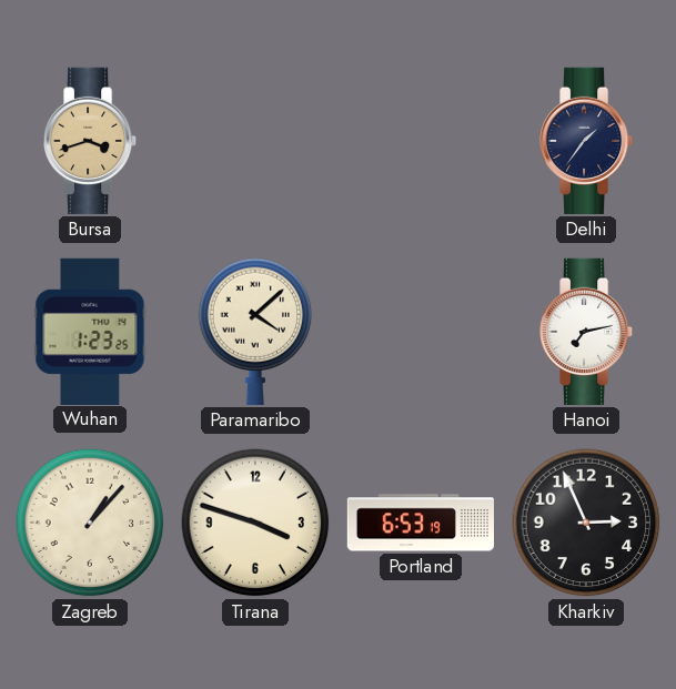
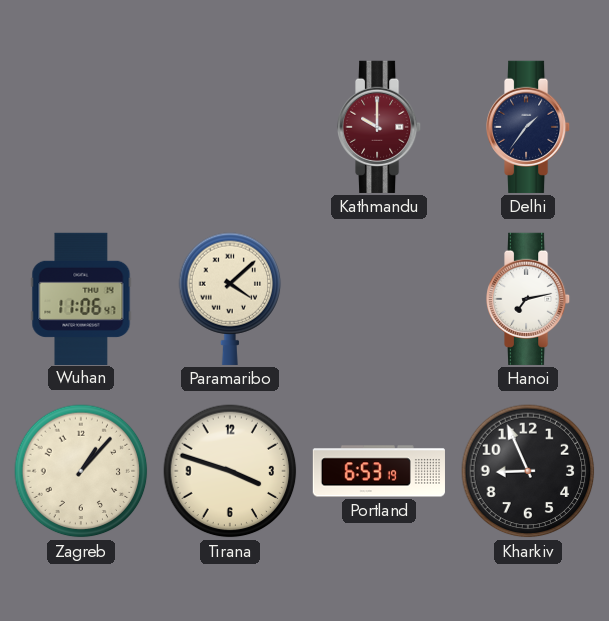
Bursa: 3:42 -> none (91, 141)
Kathmandu: none -> 10:00 (380, 127)
Wuhan: 1:23 -> 11:06 (81, 298)
Kharkiv: 2:56 -> 8:56 (528, 471)
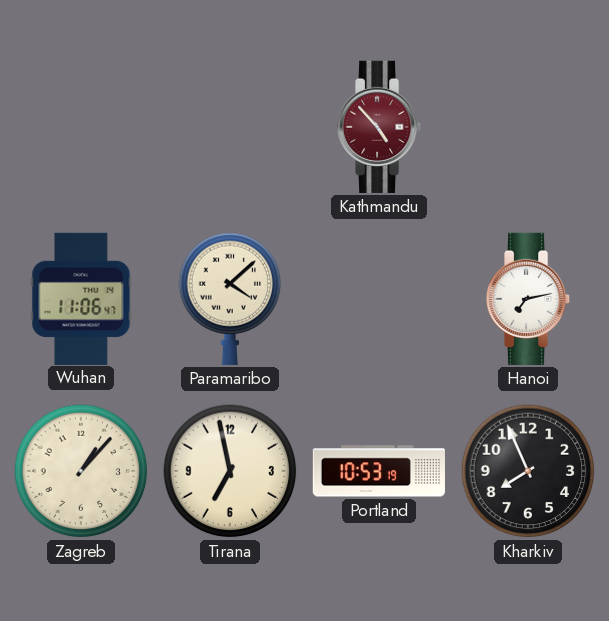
Kathmandu: 10:00 -> 4:53 (380, 127)
Delhi: 1:36 -> none (529, 127)
Tirana: 3:48 -> 6:58 (230, 471)
Portland: 6:53 -> 10:53 (379, 471)
Kharkiv: 8:56 -> 7:56 (528, 471)
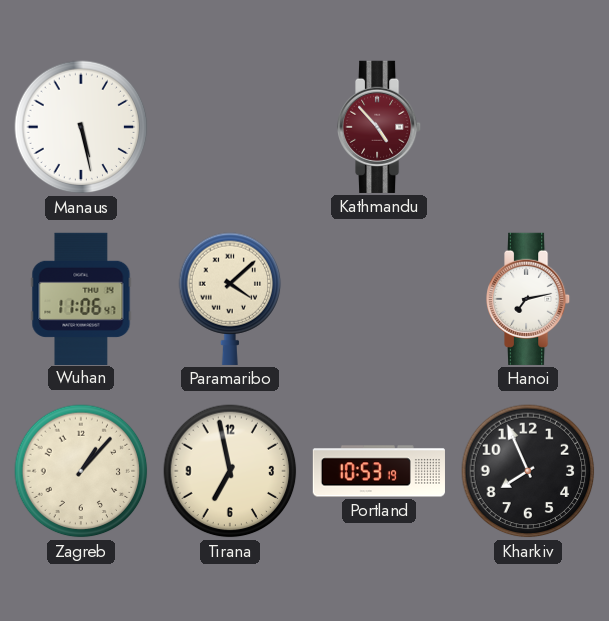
Manaus: none -> 5:28 (81, 127)
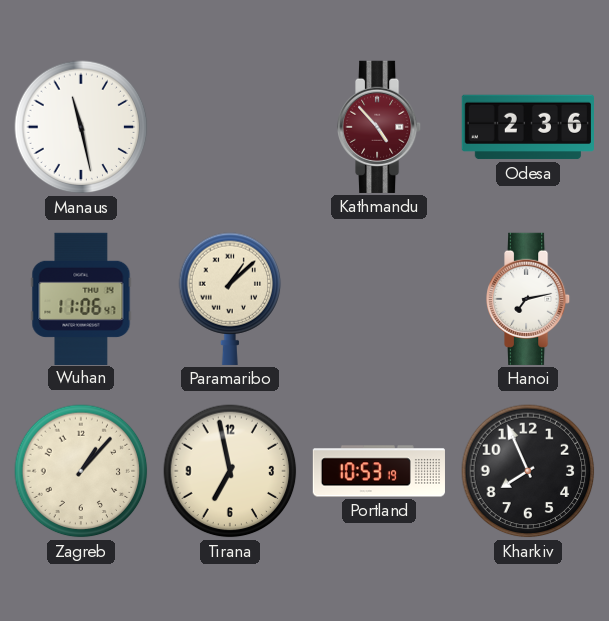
Manaus: 5:28 -> 11:28 (81, 127)
Odesa: none -> 2:36 (527, 127)
Paramaribo: 4:08 -> 1:08 (230, 299)
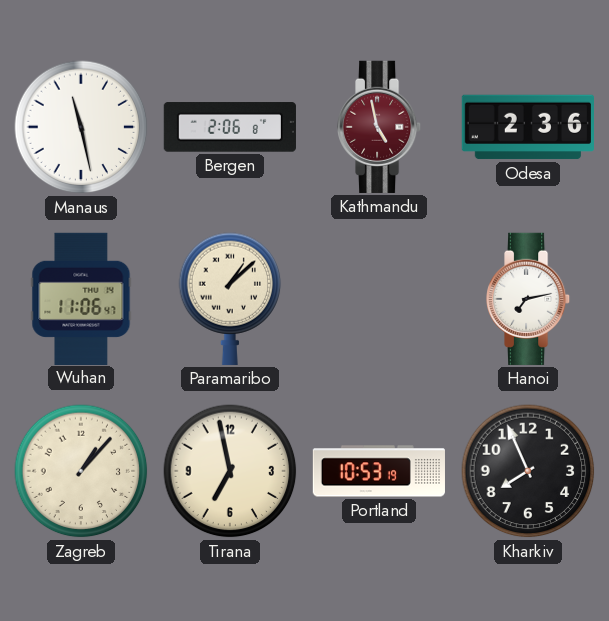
Bergen: none -> 2:06 (230, 127)
Kathmandu: 4:53 -> 4:58 (380, 127)
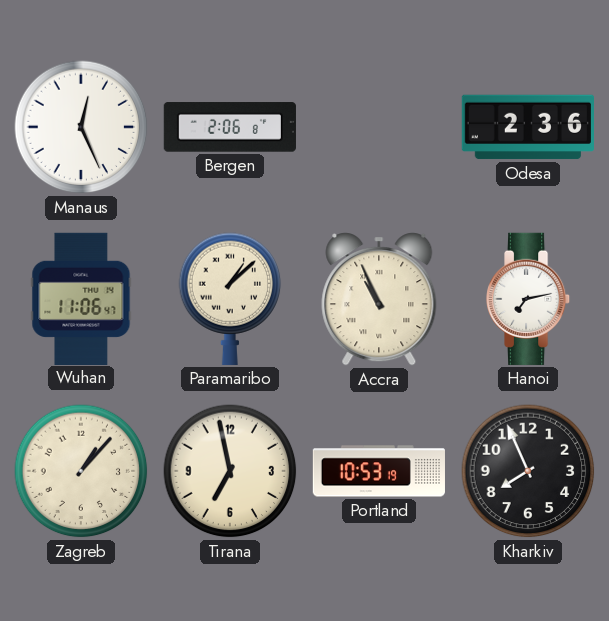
Manaus: 11:28 -> 12:26 (81, 127)
Kathmandu: 4:58 -> none (380, 127)
Accra: none -> 10:56 (379, 299)
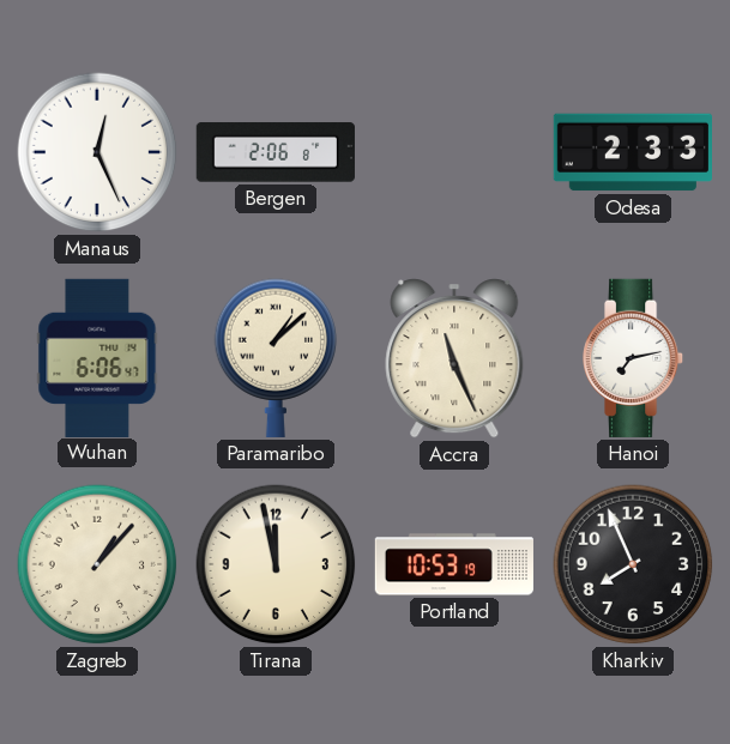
Odesa: 2:36 -> 2:33 (632, 152)
Wuhan: 11:06 -> 6:06 (97, 357)
Accra: 10:56 -> 11:26 (454, 358)
Tirana: 6:58 -> 11:58 (276, 564)
